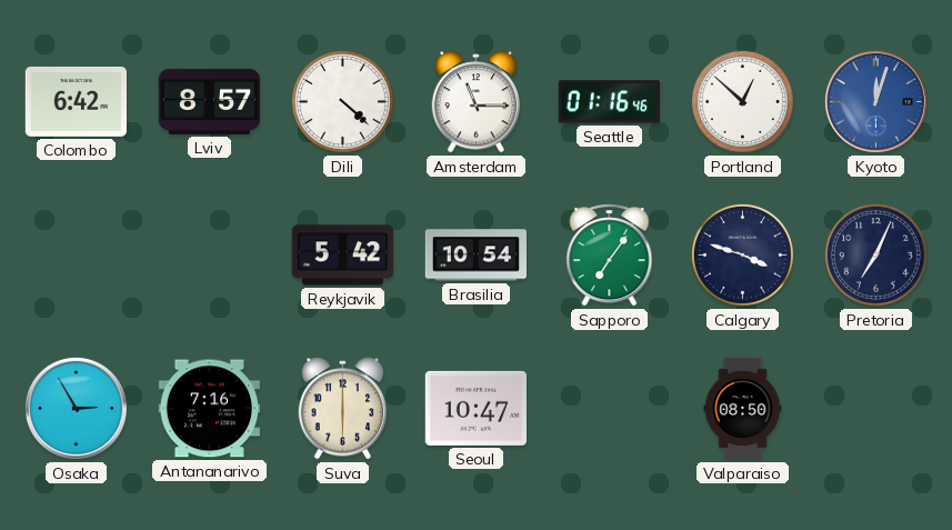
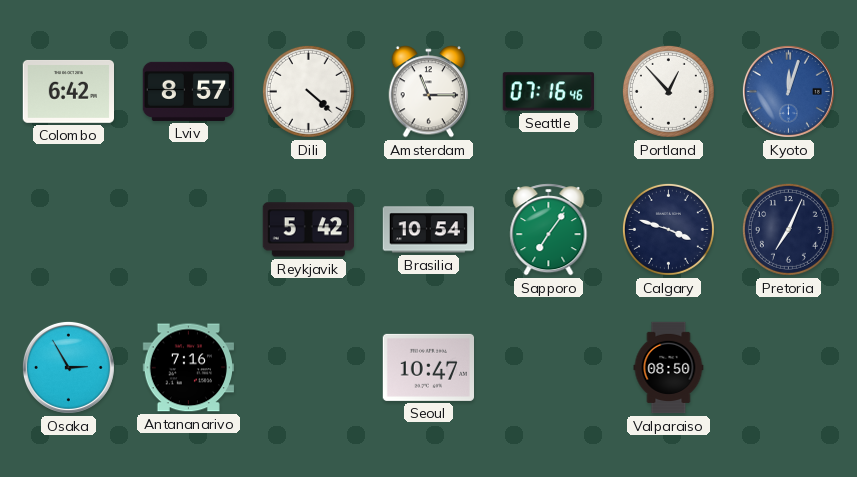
Seattle: 01:16 -> 07:16 (548, 92)
Portland: 12:52 -> 12:53 (668, 91)
Suva: 6:00 -> none (343, 409)
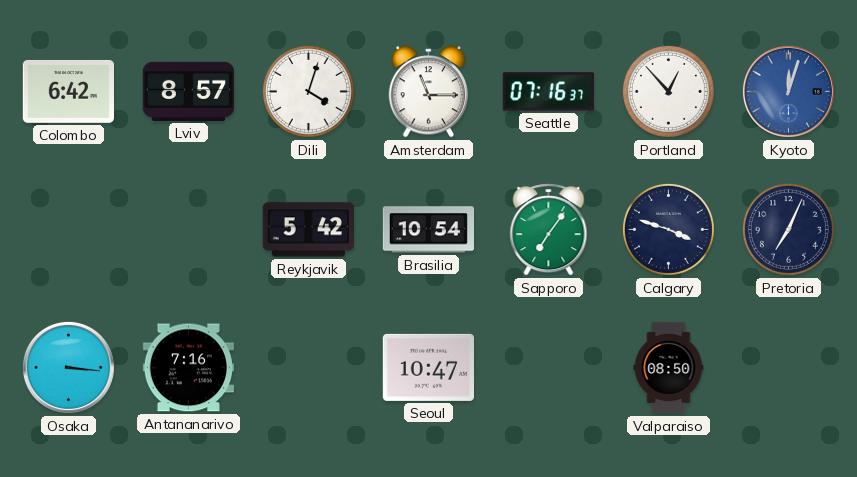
Dili: 4:22 -> 4:03 (308, 91)
Seattle: 07:16:46 -> 07:16:37 (548, 92)
Osaka: 2:55 -> 3:16 (68, 367)
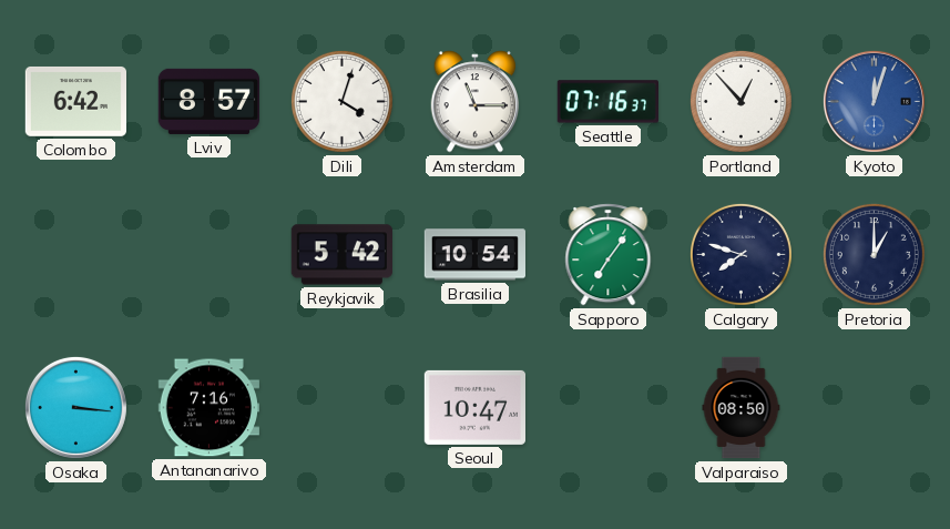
Calgary: 3:48 -> 7:48 (740, 254)
Pretoria: 7:04 -> 1:00 (874, 254)
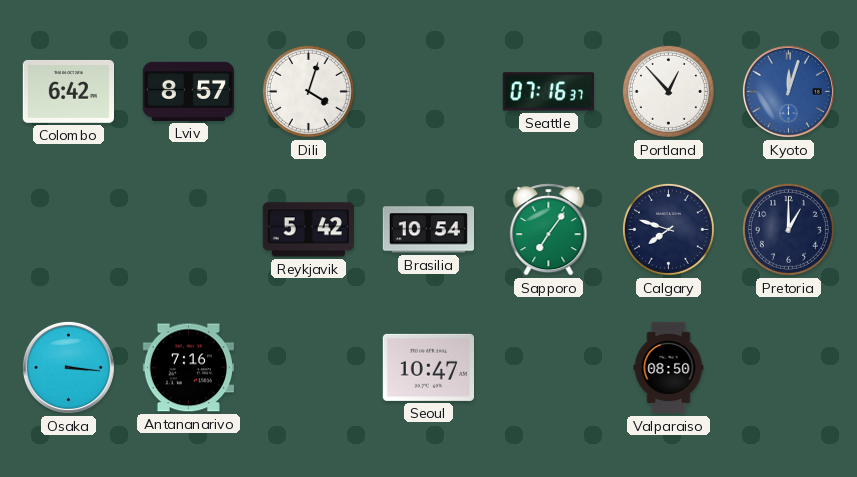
Amsterdam: 11:15 -> none (476, 102)
